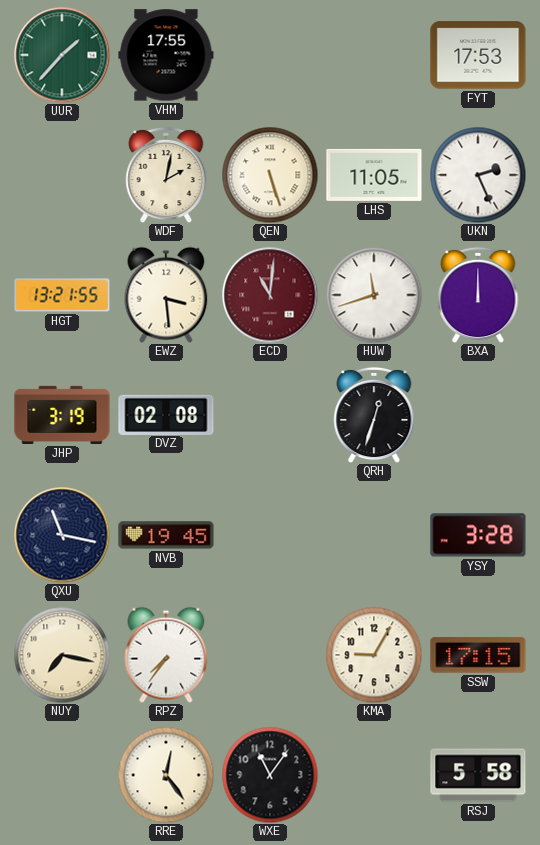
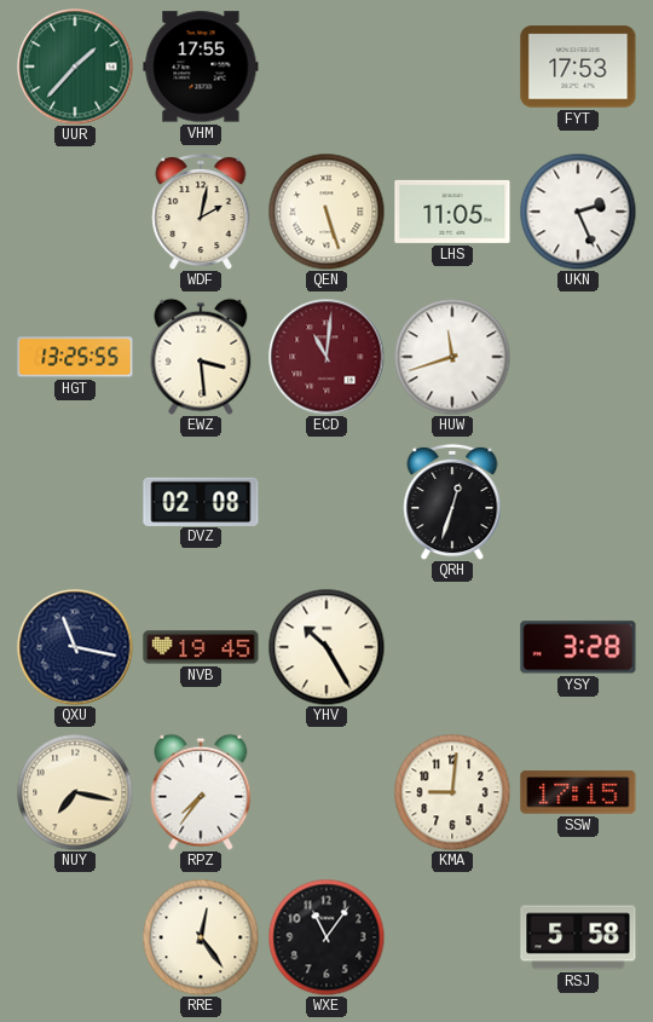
HGT: 13:21 -> 13:25 (75, 357)
BXA: 12:00 -> none (478, 295)
JHP: 3:19 -> none (62, 415)
YHV: none -> 10:25 (326, 647)
KMA: 9:05 -> 9:01 (452, 792)
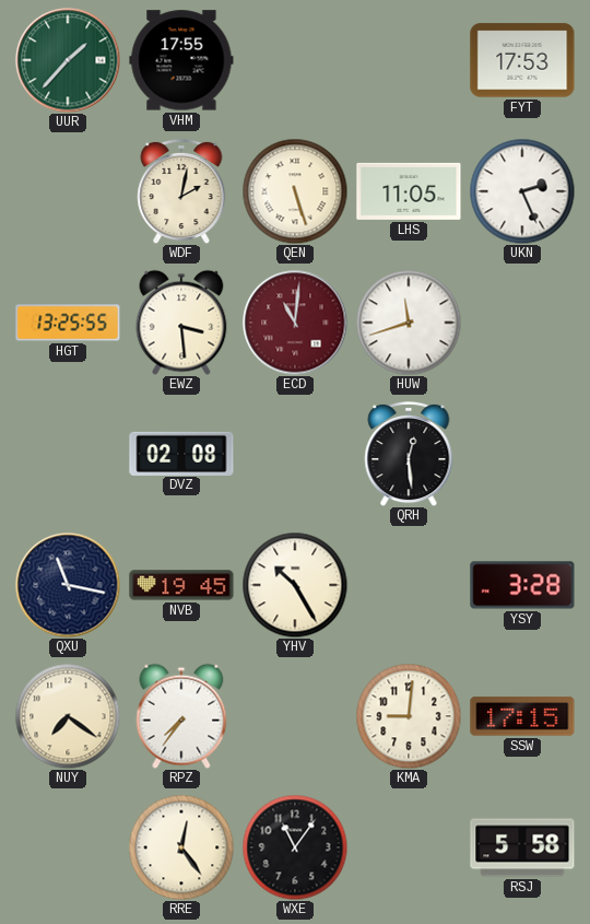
QRH: 12:33 -> 12:29 (409, 454)
NUY: 7:17 -> 7:21 (68, 716)
